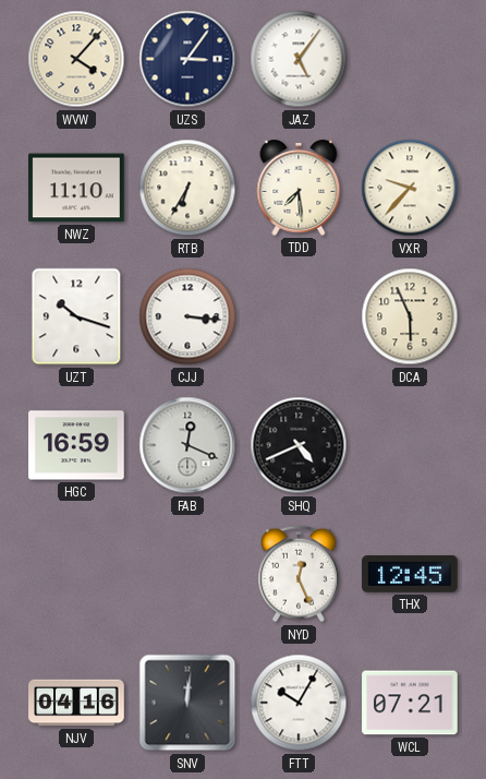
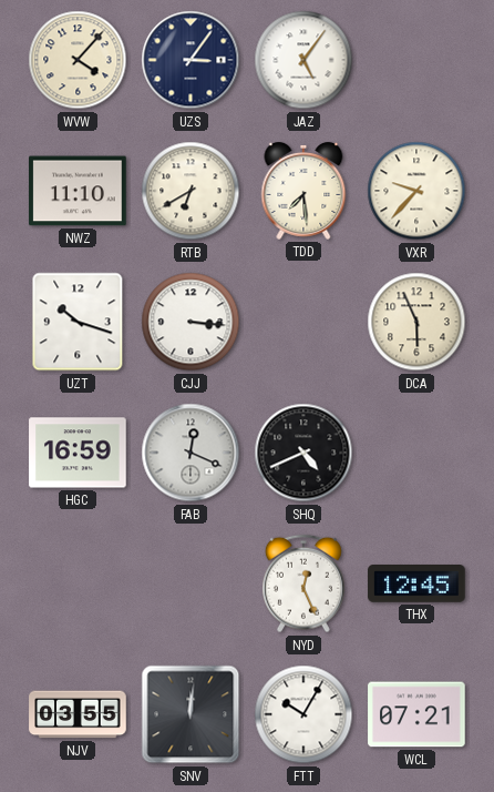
RTB: 6:35 -> 6:40 (191, 191)
NJV: 04:16 -> 03:55 (78, 714)
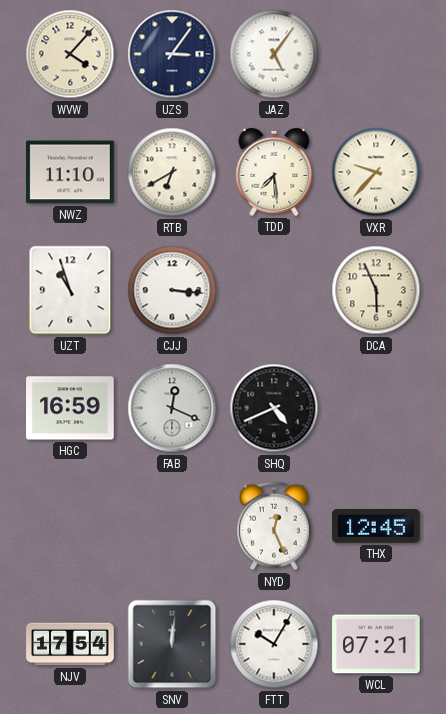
UZT: 10:18 -> 10:57 (70, 290)
NJV: 03:55 -> 17:54 (70, 644)
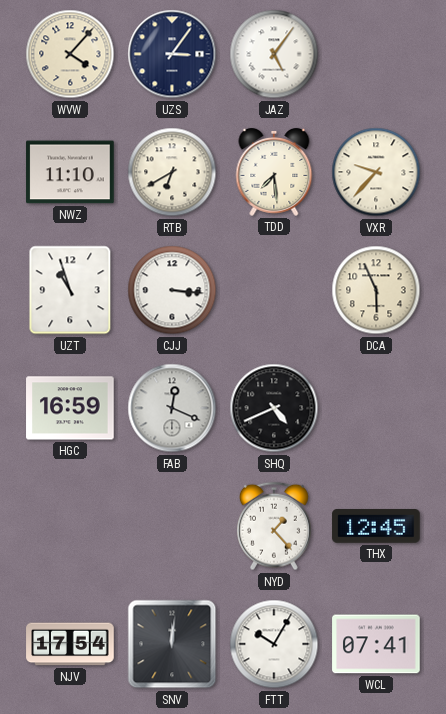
NYD: 12:26 -> 1:23 (275, 526)
WCL: 07:21 -> 07:41 (376, 644)
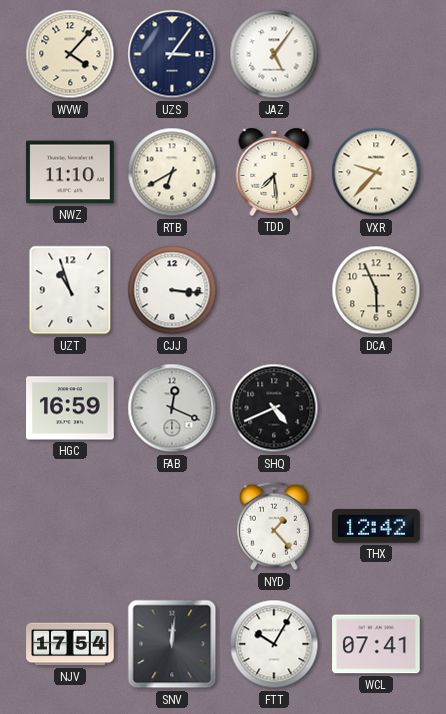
THX: 12:45 -> 12:42 (376, 527)
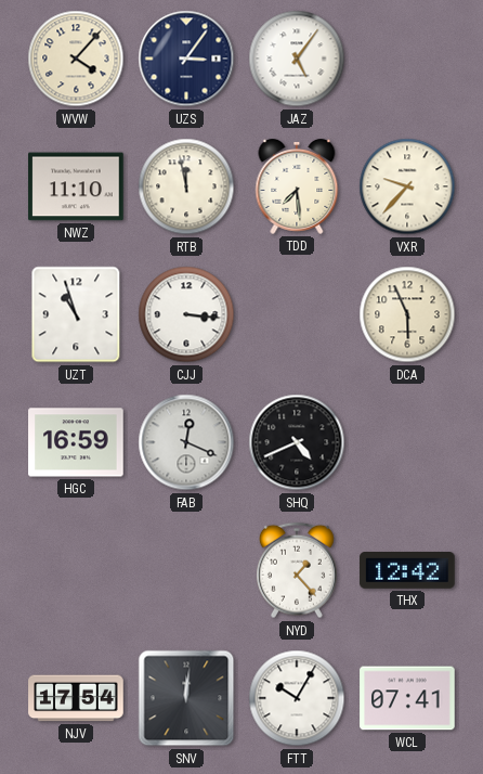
RTB: 6:40 -> 11:58 (186, 186)
